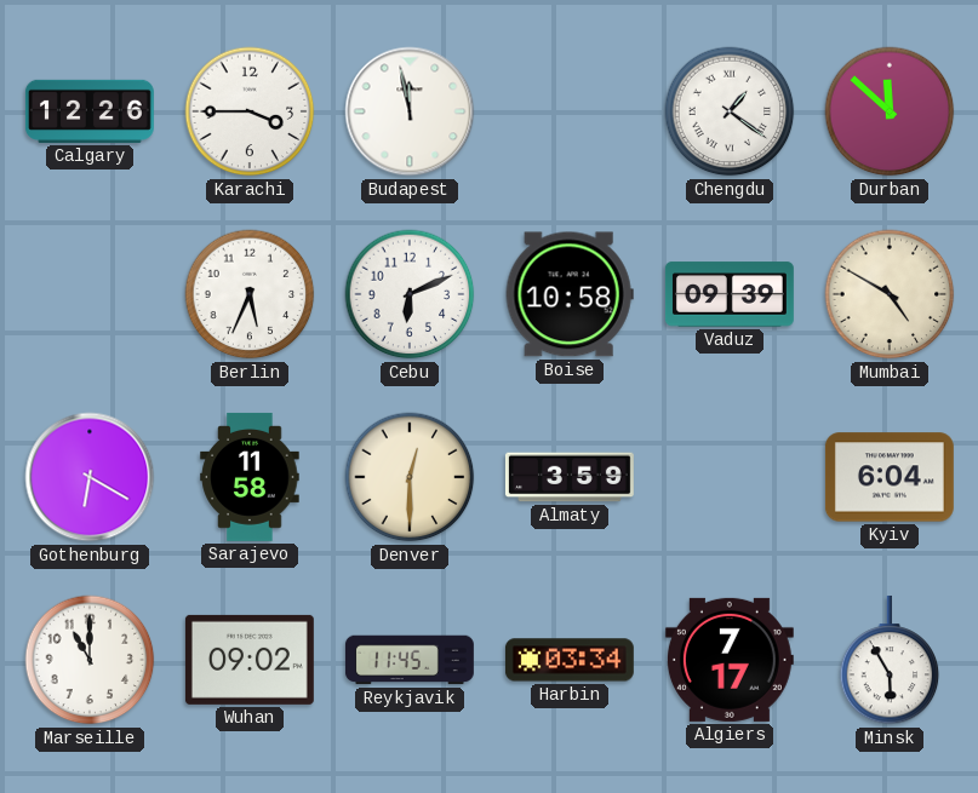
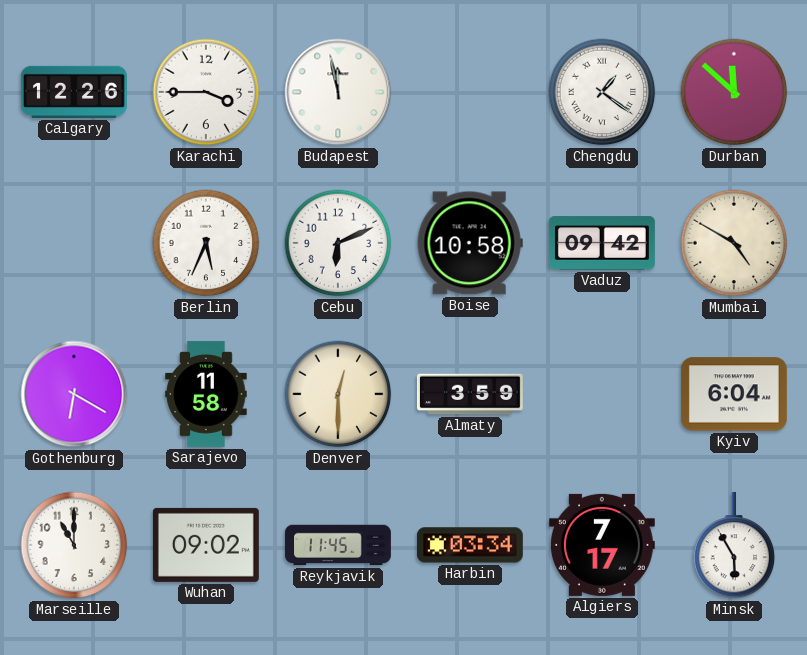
Vaduz: 09:39 -> 09:42 (602, 243)
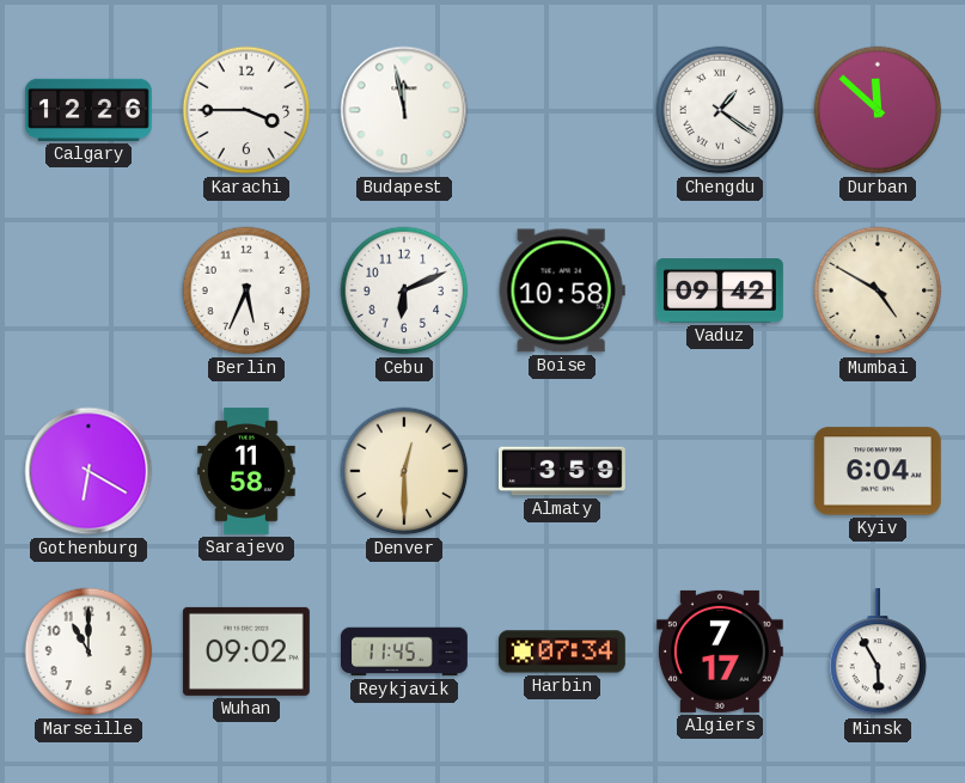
Harbin: 03:34 -> 07:34 (562, 652)
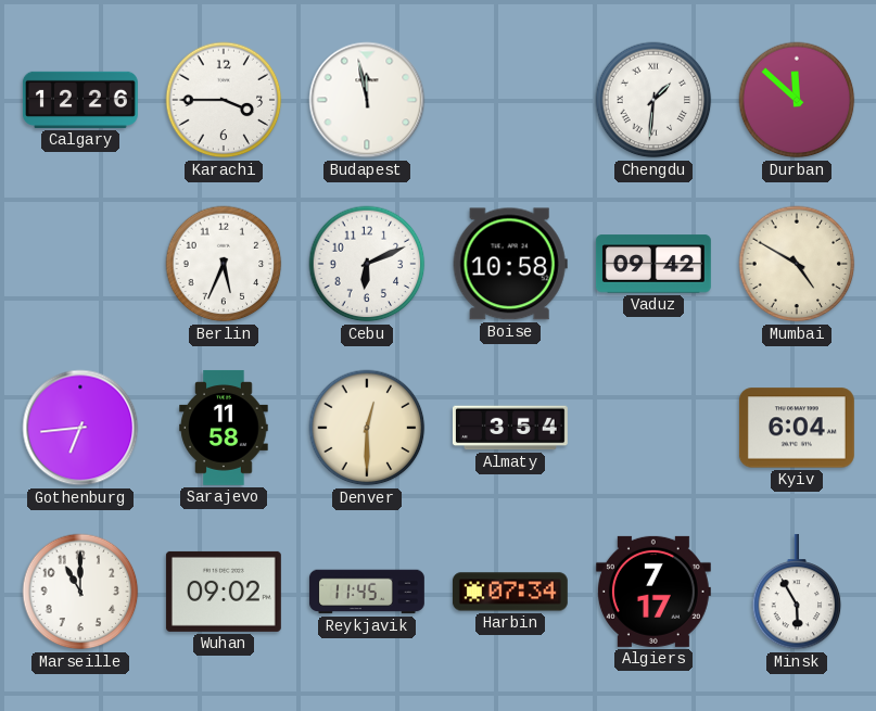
Chengdu: 1:21 -> 1:31 (653, 100)
Gothenburg: 6:20 -> 6:44 (80, 428)
Almaty: 3:59 -> 3:54 (510, 428)
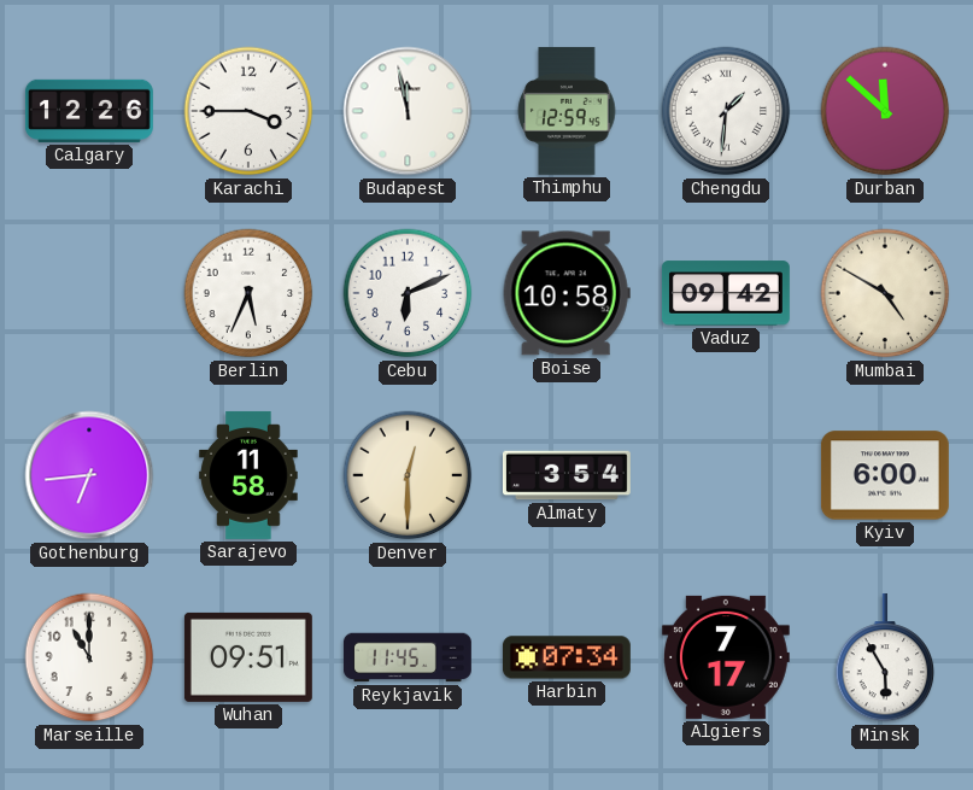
Thimphu: none -> 12:59 (567, 111)
Kyiv: 6:04 -> 6:00 (885, 475)
Wuhan: 09:02 -> 09:51 (248, 657)
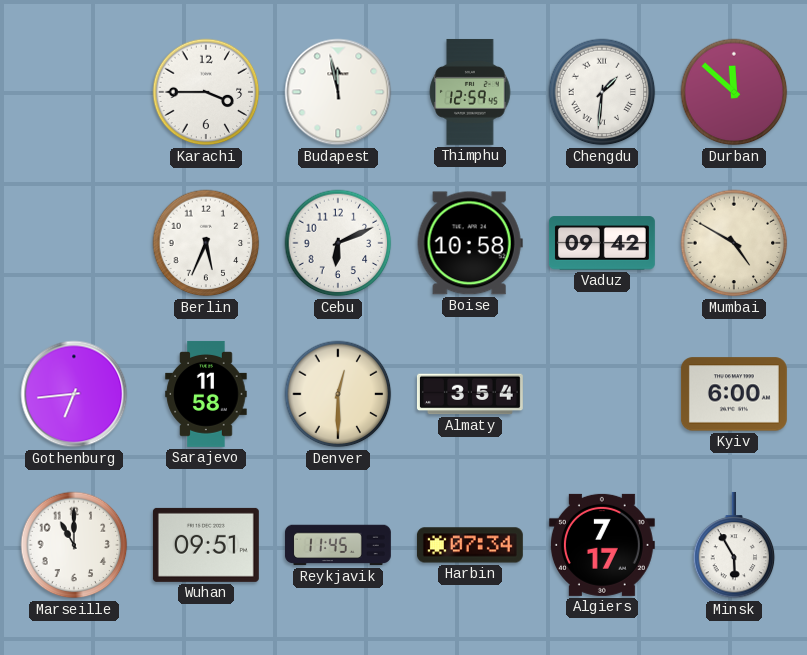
Calgary: 12:26 -> none (89, 111)
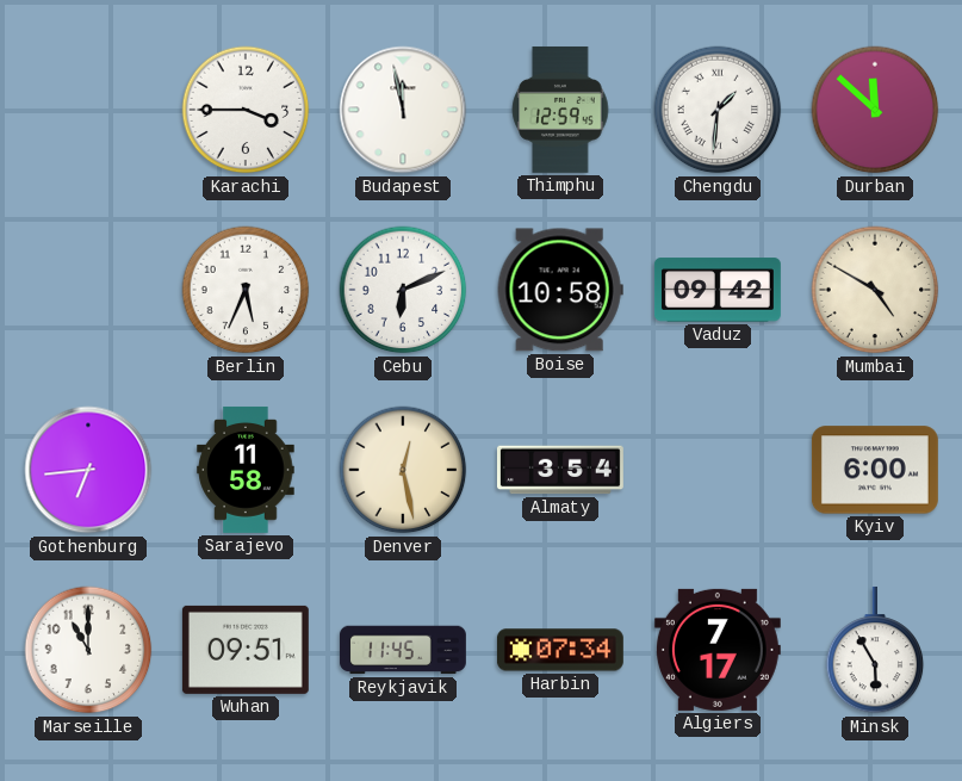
Denver: 12:30 -> 12:28 (403, 470)
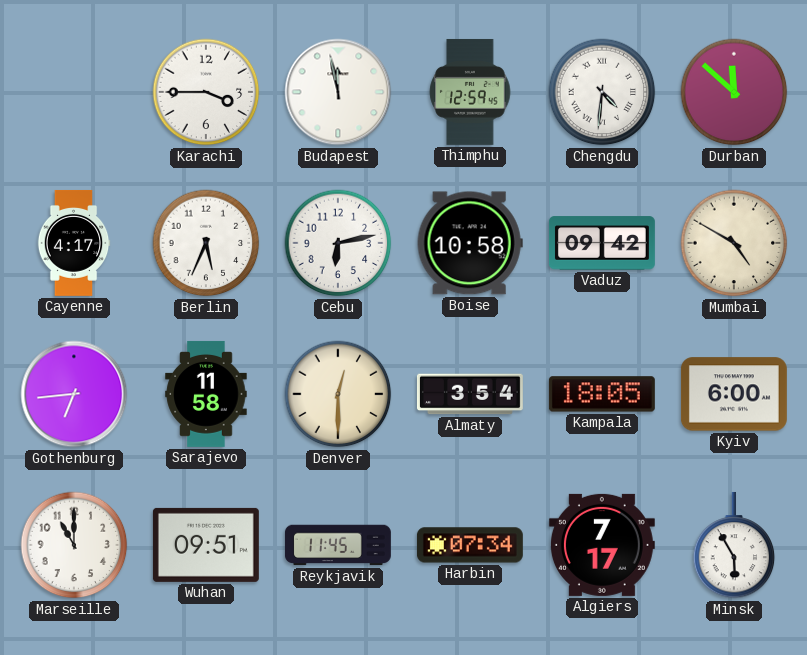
Chengdu: 1:31 -> 4:31 (602, 92)
Cayenne: none -> 4:17 (74, 243)
Cebu: 6:11 -> 6:13 (338, 243)
Denver: 12:28 -> 12:30 (338, 394)
Kampala: none -> 18:05 (602, 394)
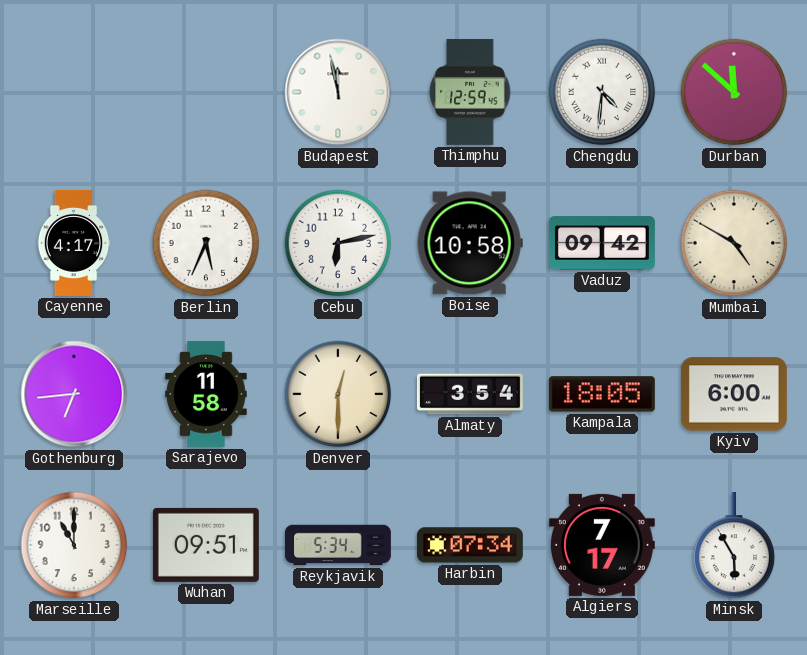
Karachi: 3:45 -> none (206, 92)
Reykjavik: 11:45 -> 5:34 (338, 545)
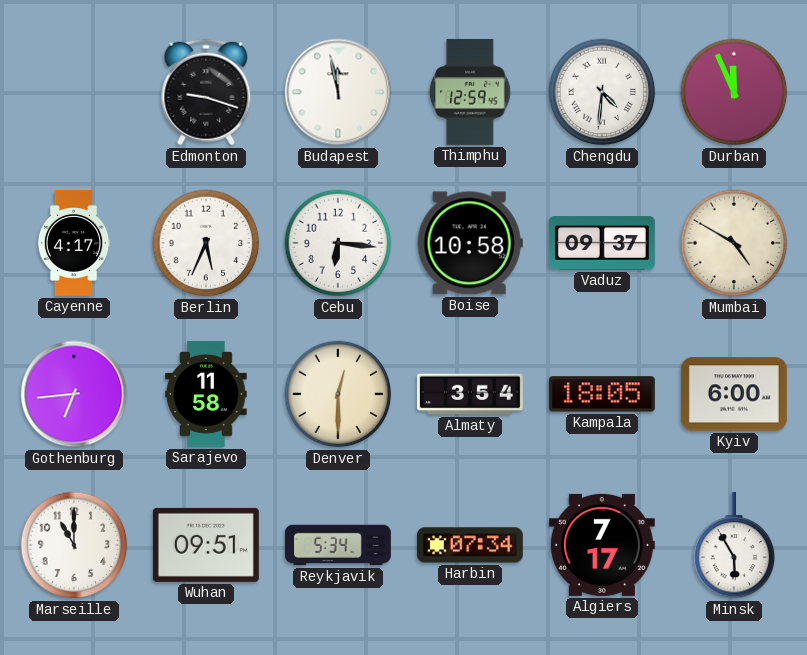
Edmonton: none -> 9:18 (206, 92)
Durban: 11:52 -> 11:56 (734, 92)
Cebu: 6:13 -> 6:16 (338, 243)
Vaduz: 09:42 -> 09:37 (602, 243)
